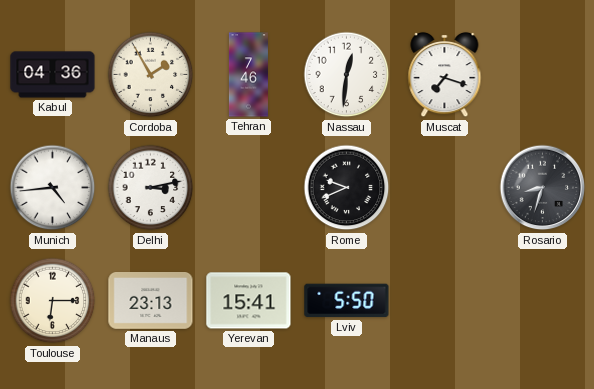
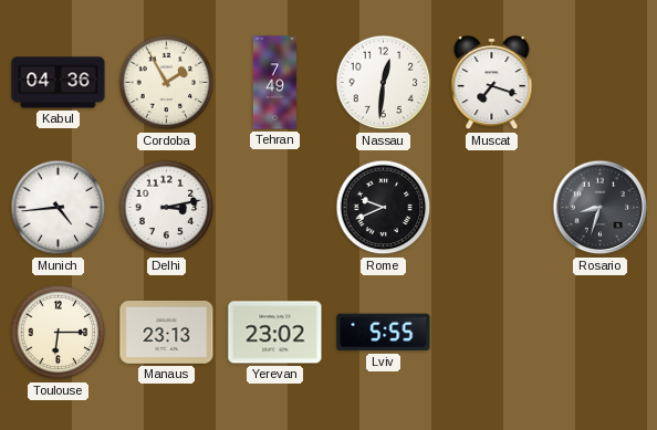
Tehran: 7:46 -> 7:49 (274, 83)
Yerevan: 15:41 -> 23:02 (275, 333)
Lviv: 5:50 -> 5:55 (384, 333)
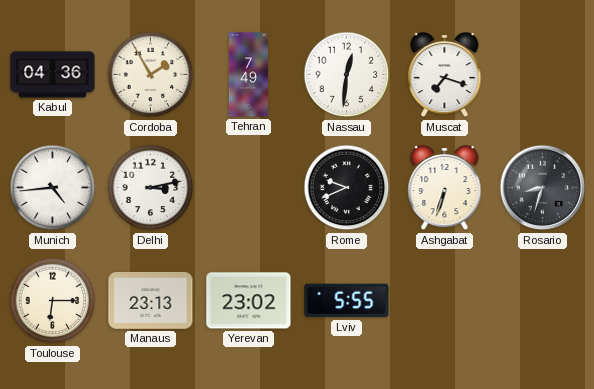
Ashgabat: none -> 6:33 (445, 188)
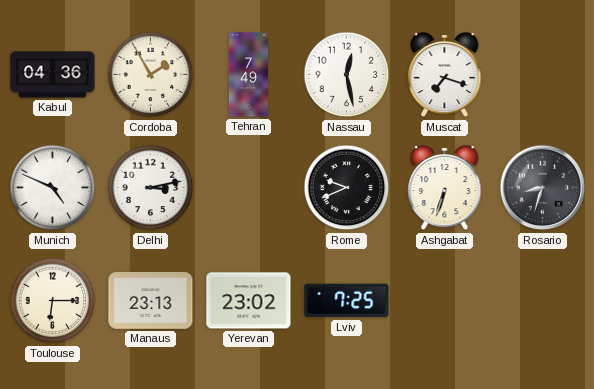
Nassau: 12:31 -> 12:28 (347, 75)
Munich: 4:44 -> 4:49 (53, 188)
Lviv: 5:55 -> 7:25 (347, 301)
